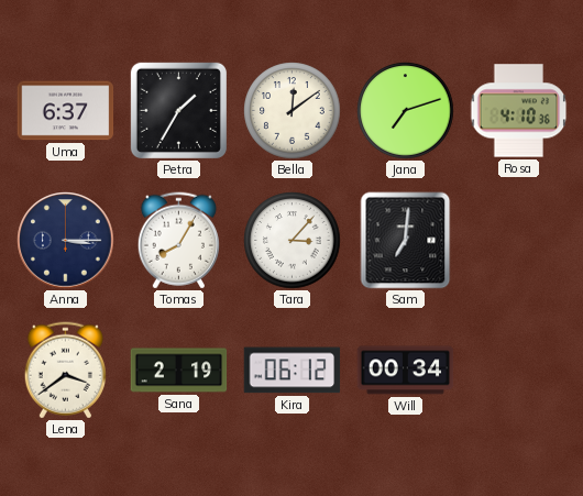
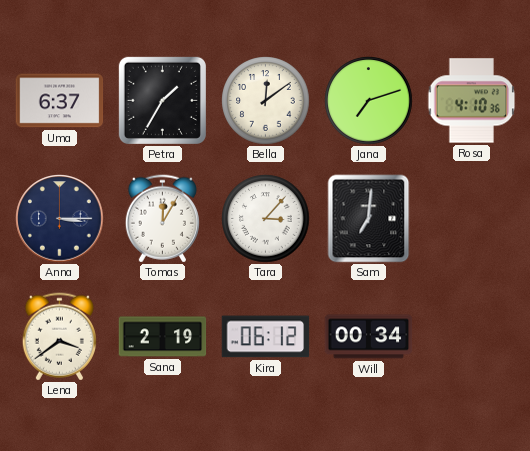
Tomas: 8:05 -> 12:05 (162, 219)
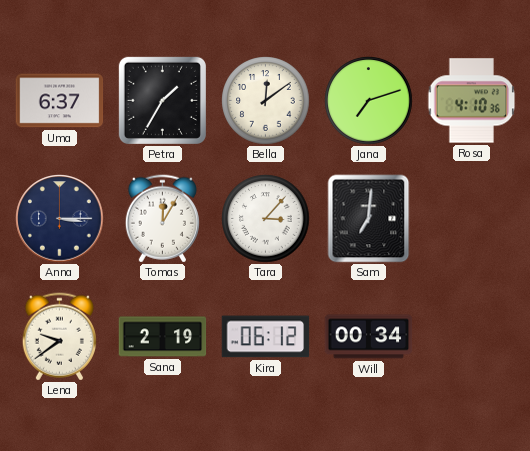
Lena: 3:39 -> 9:39 (59, 337)
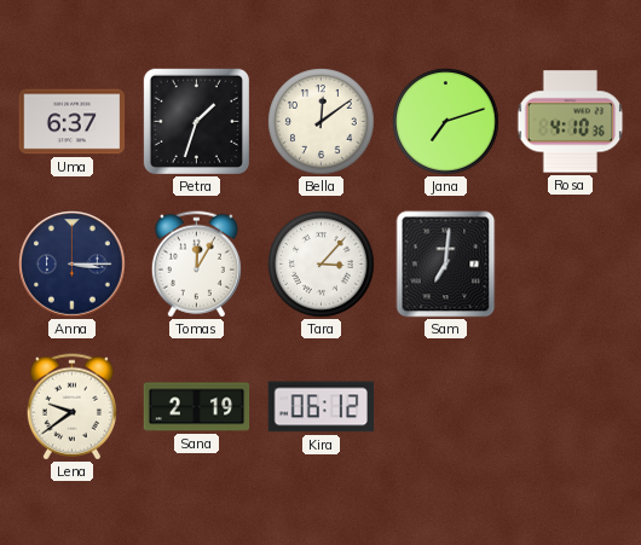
Petra: 1:35 -> 1:33 (196, 121)
Will: 00:34 -> none (369, 337)
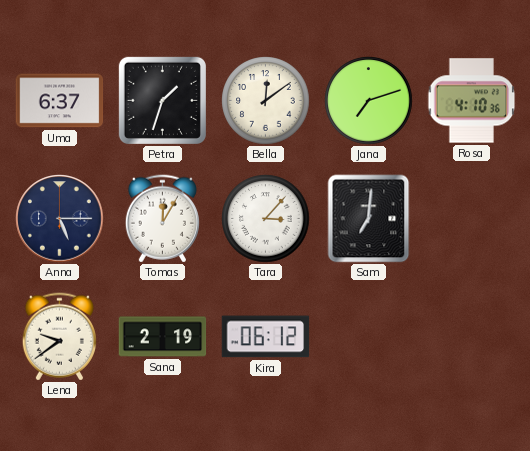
Anna: 3:15 -> 5:15 (60, 219)
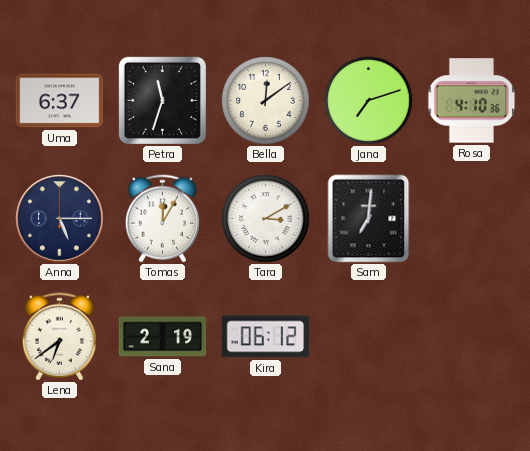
Petra: 1:33 -> 11:33 (162, 100)
Tara: 3:07 -> 3:10 (266, 219)
Lena: 9:39 -> 6:39 (59, 337)
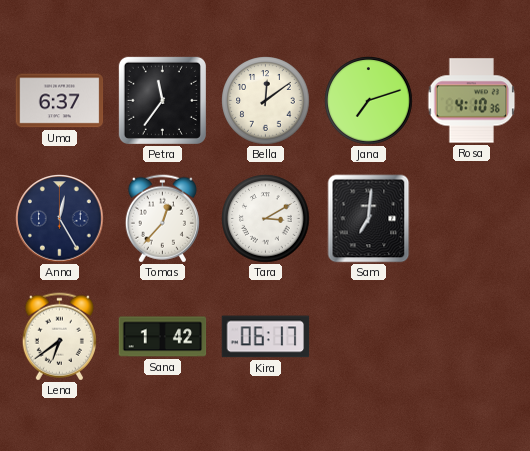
Petra: 11:33 -> 11:36 (162, 100)
Anna: 5:15 -> 12:25 (60, 219)
Tomas: 12:05 -> 12:37 (162, 219)
Sana: 2:19 -> 1:42 (163, 337)
Kira: 06:12 -> 06:17 (266, 337)
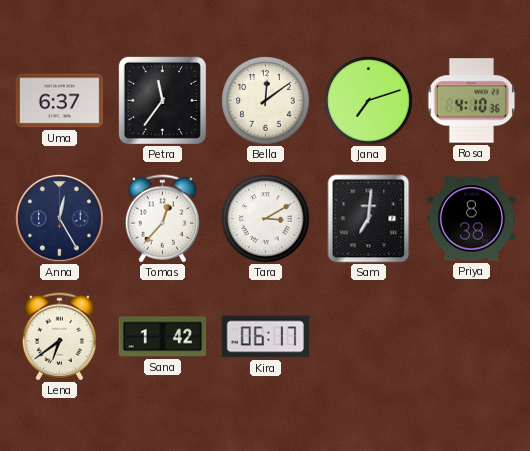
Priya: none -> 8:38 (472, 219)
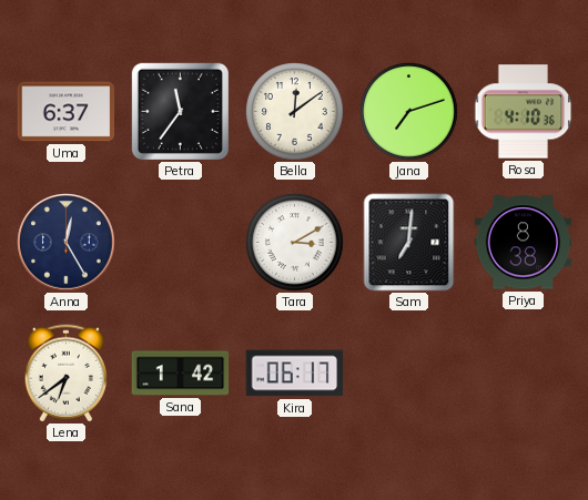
Tomas: 12:37 -> none (162, 219)
